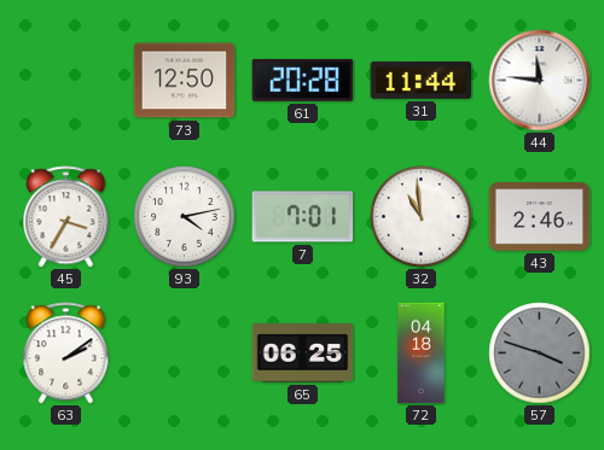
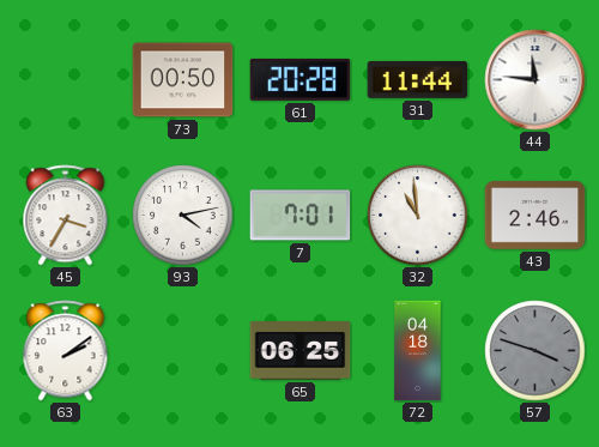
73: 12:50 -> 00:50 (183, 80)
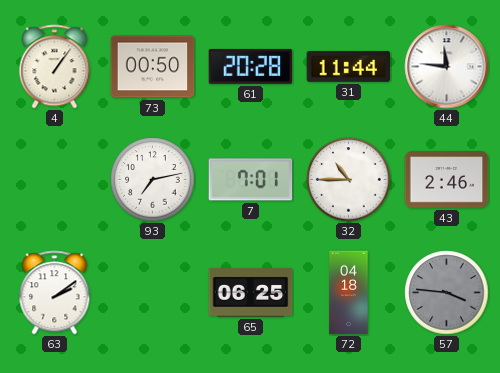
4: none -> 1:06 (55, 67)
45: 3:35 -> none (66, 216)
93: 4:13 -> 7:13 (153, 180)
32: 10:59 -> 10:45 (349, 180)
57: 3:48 -> 3:46 (447, 293)
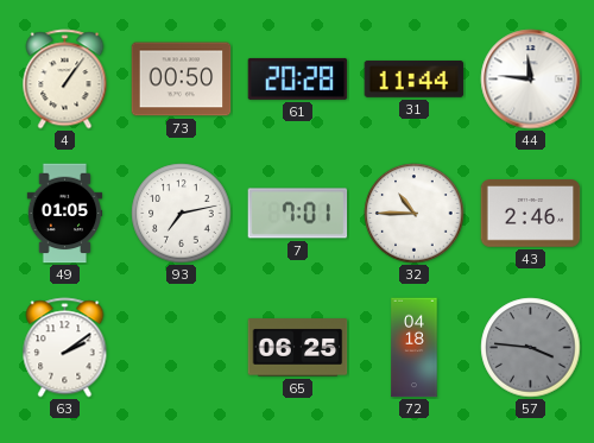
49: none -> 01:05 (65, 214)
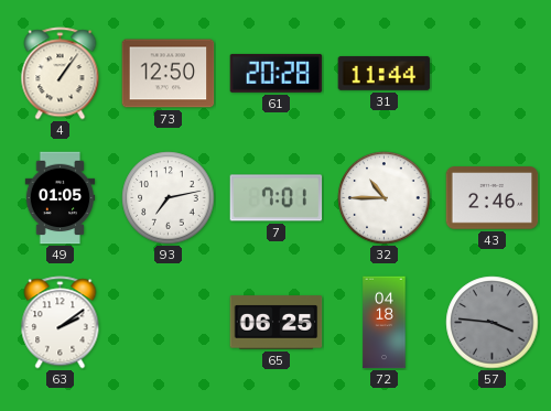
73: 00:50 -> 12:50 (169, 74)
44: 11:46 -> none (531, 80)
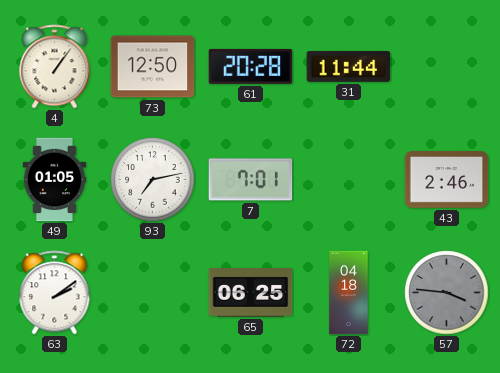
32: 10:45 -> none (385, 198)
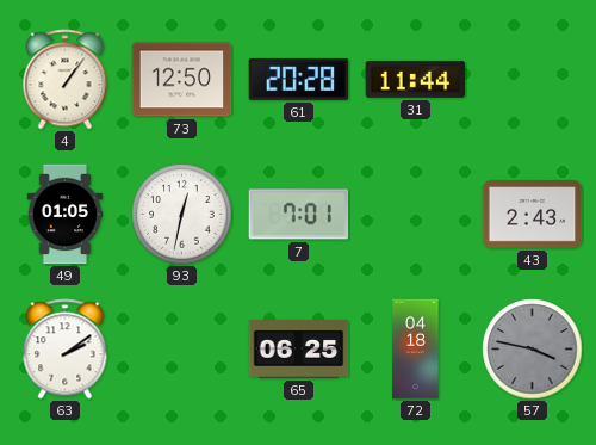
93: 7:13 -> 12:32 (182, 215)
43: 2:46 -> 2:43 (533, 215)
57: 3:46 -> 3:47 (533, 350)
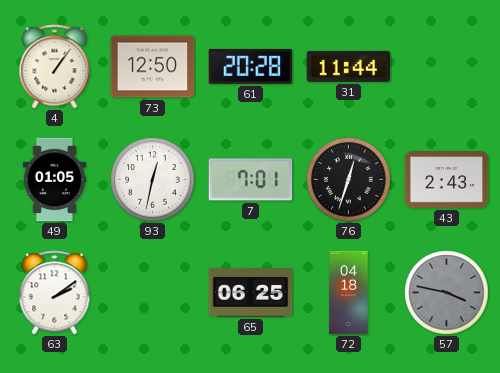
76: none -> 12:33 (349, 180)
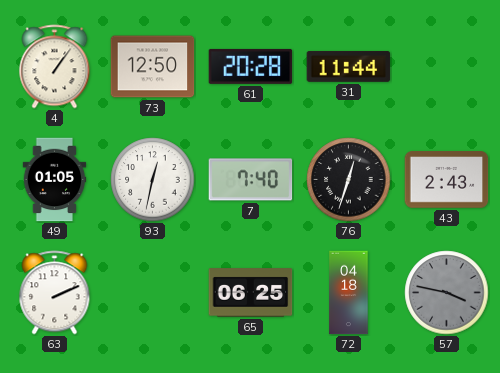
7: 7:01 -> 7:40 (251, 180)
63: 2:09 -> 2:11 (55, 293)
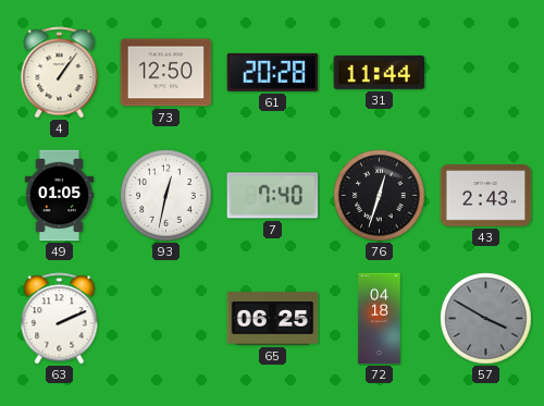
57: 3:47 -> 3:50 (486, 319)
